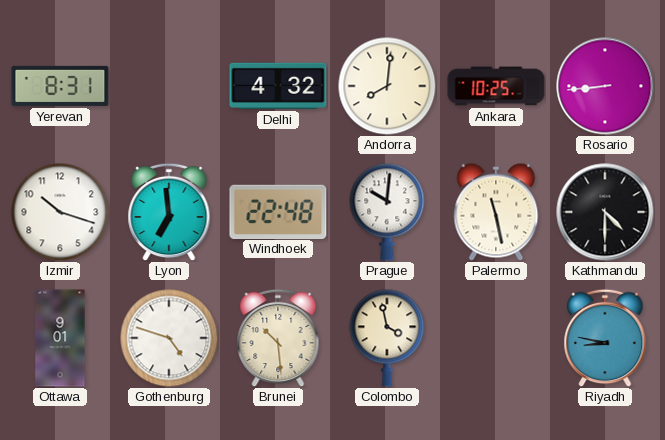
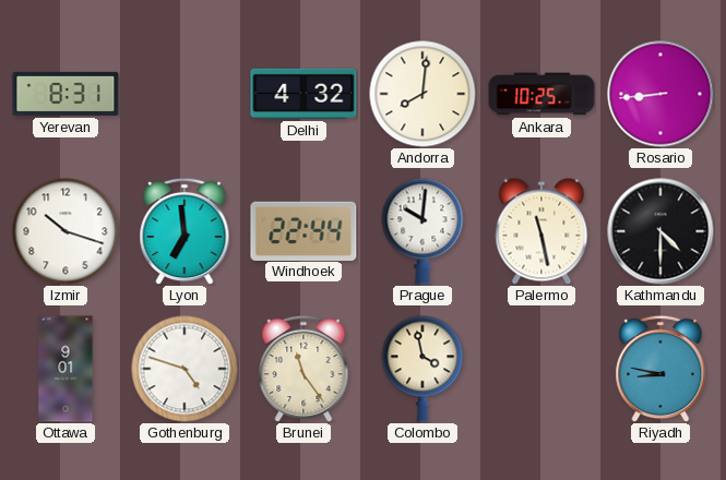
Windhoek: 22:48 -> 22:44 (304, 230)
Brunei: 10:29 -> 11:24 (304, 369)
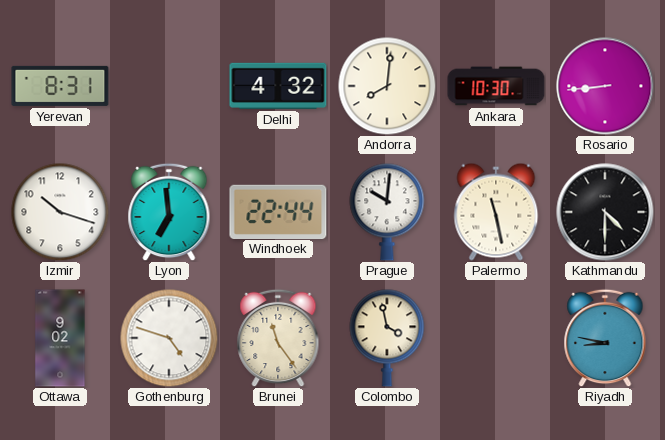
Ankara: 10:25 -> 10:30 (496, 86)
Ottawa: 9:01 -> 9:02 (60, 338)
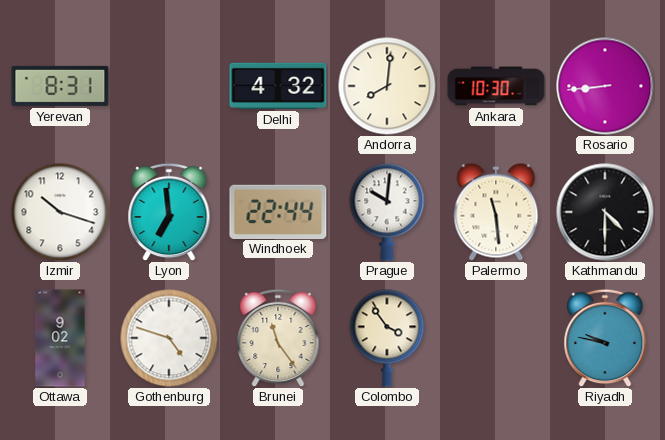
Palermo: 11:28 -> 11:29 (496, 212)
Colombo: 3:58 -> 3:54 (387, 338)
Riyadh: 8:47 -> 9:47 (605, 338)
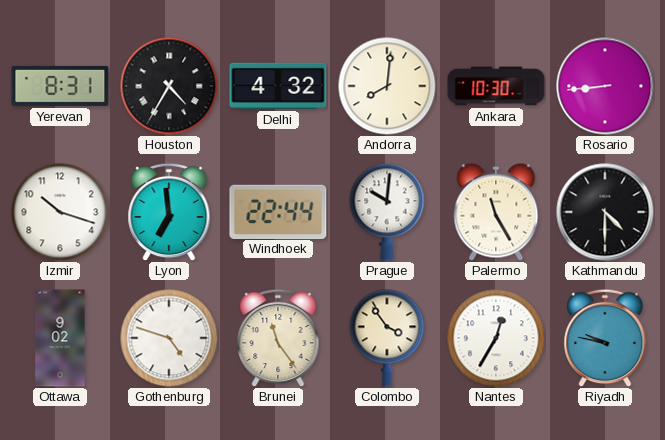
Houston: none -> 4:35 (169, 86)
Palermo: 11:29 -> 11:25 (496, 212)
Nantes: none -> 12:35 (496, 338)
